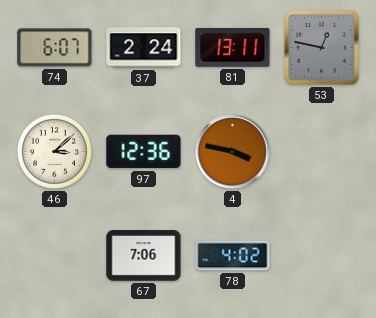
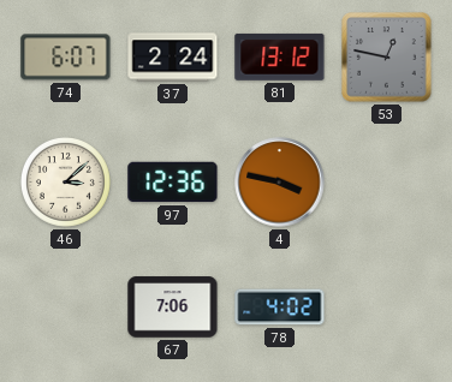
81: 13:11 -> 13:12 (280, 56)
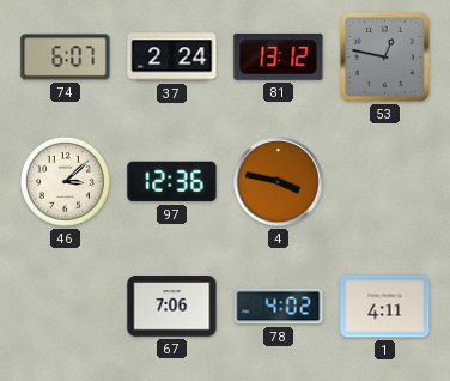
1: none -> 4:11 (385, 307)
